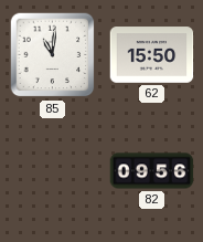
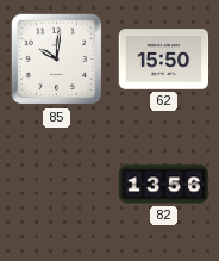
85: 11:01 -> 10:01 (57, 60)
82: 09:56 -> 13:56 (164, 185)
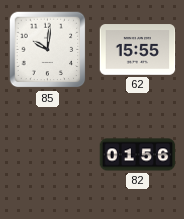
62: 15:50 -> 15:55 (138, 50)
82: 13:56 -> 01:56 (138, 155)
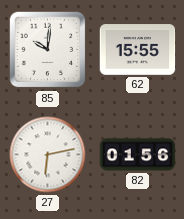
27: none -> 6:13 (48, 155)
